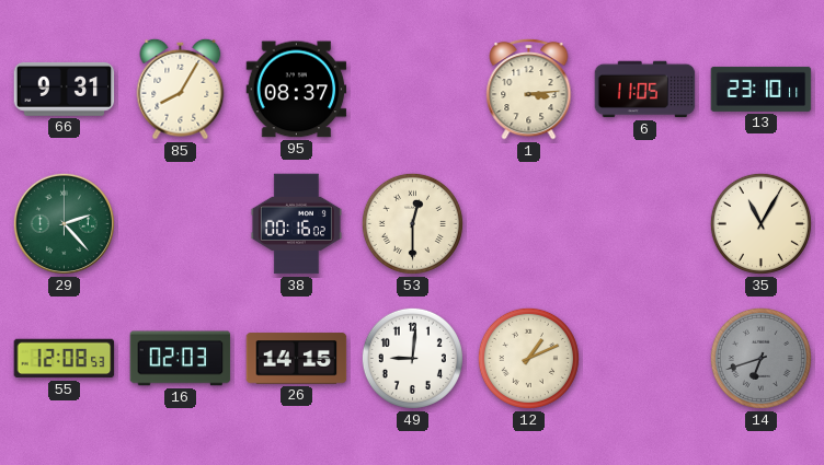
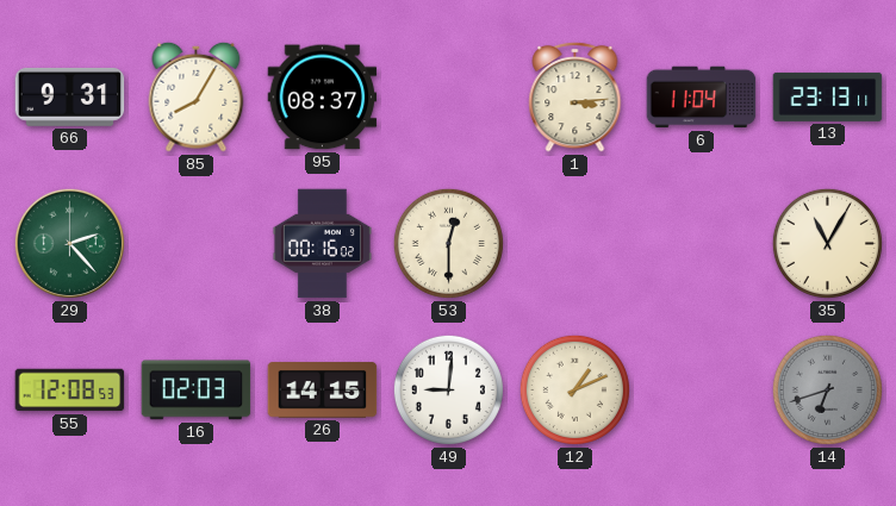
6: 11:05 -> 11:04 (702, 98)
13: 23:10 -> 23:13 (828, 96)
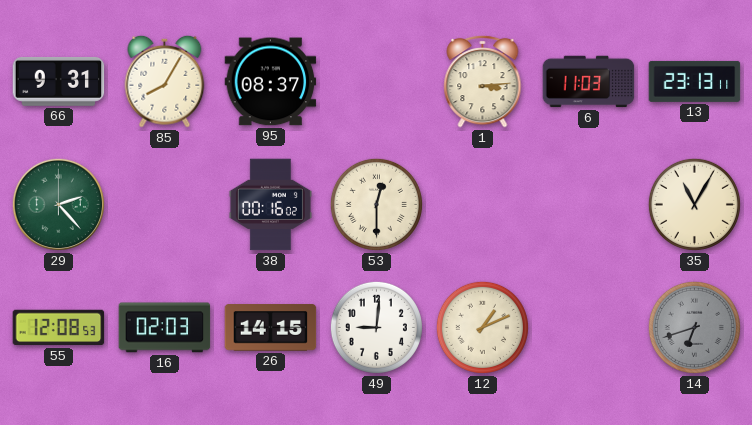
6: 11:04 -> 11:03 (589, 82)
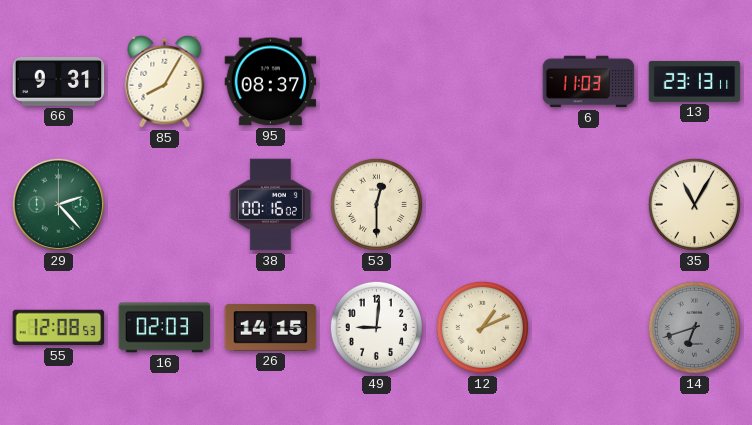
1: 3:14 -> none (483, 81)
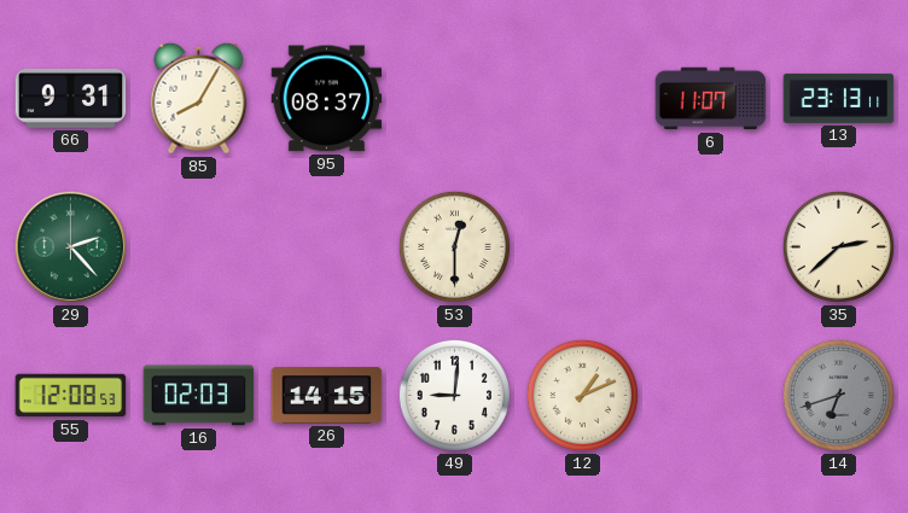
6: 11:03 -> 11:07 (711, 99)
38: 00:16 -> none (270, 205)
35: 11:05 -> 2:38 (838, 246)
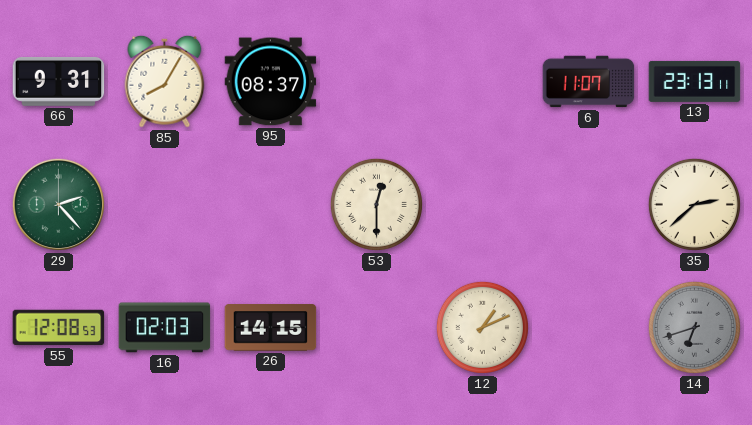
49: 9:01 -> none (454, 395)
